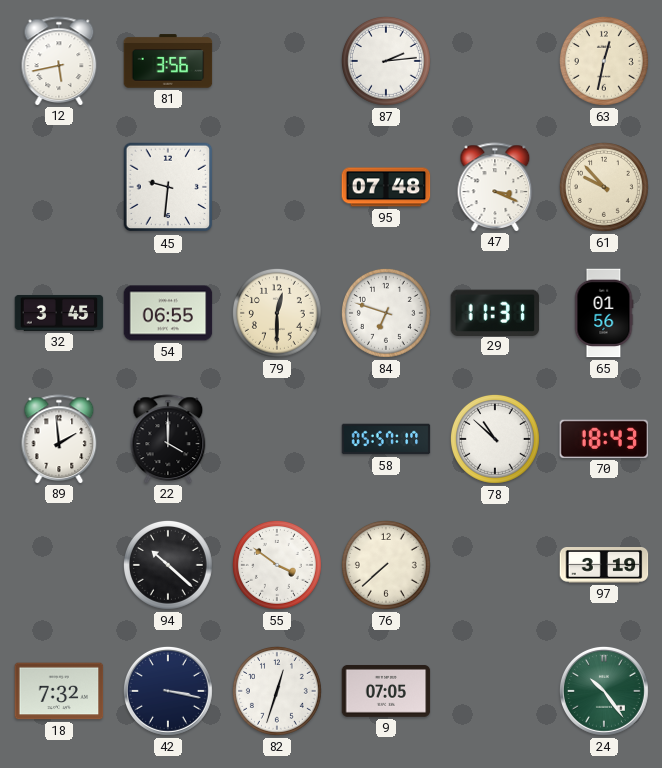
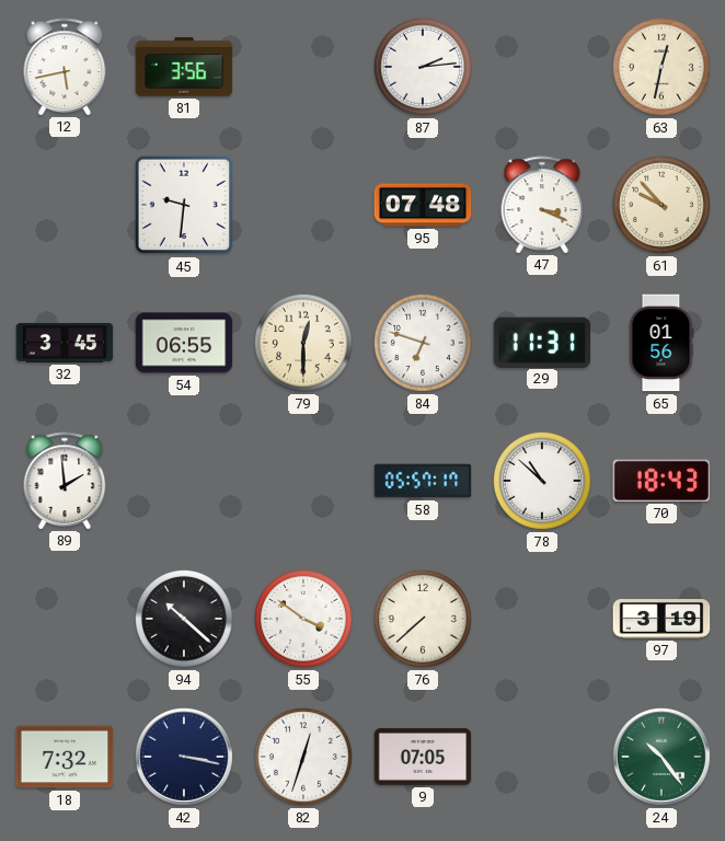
22: 4:00 -> none (168, 439)
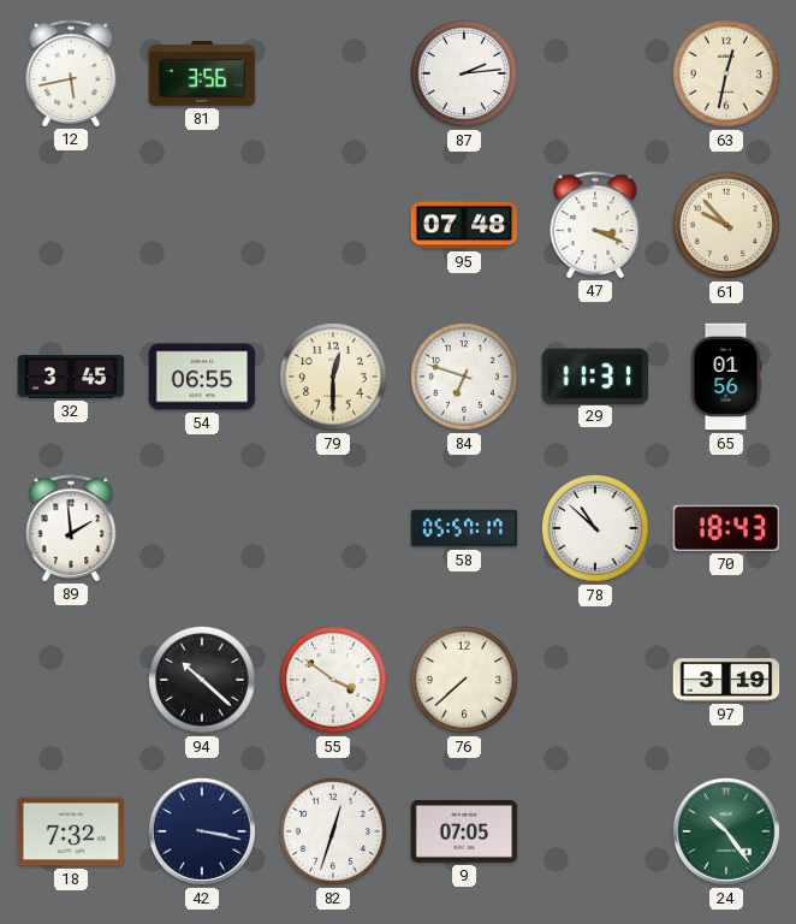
45: 9:31 -> none (184, 205)
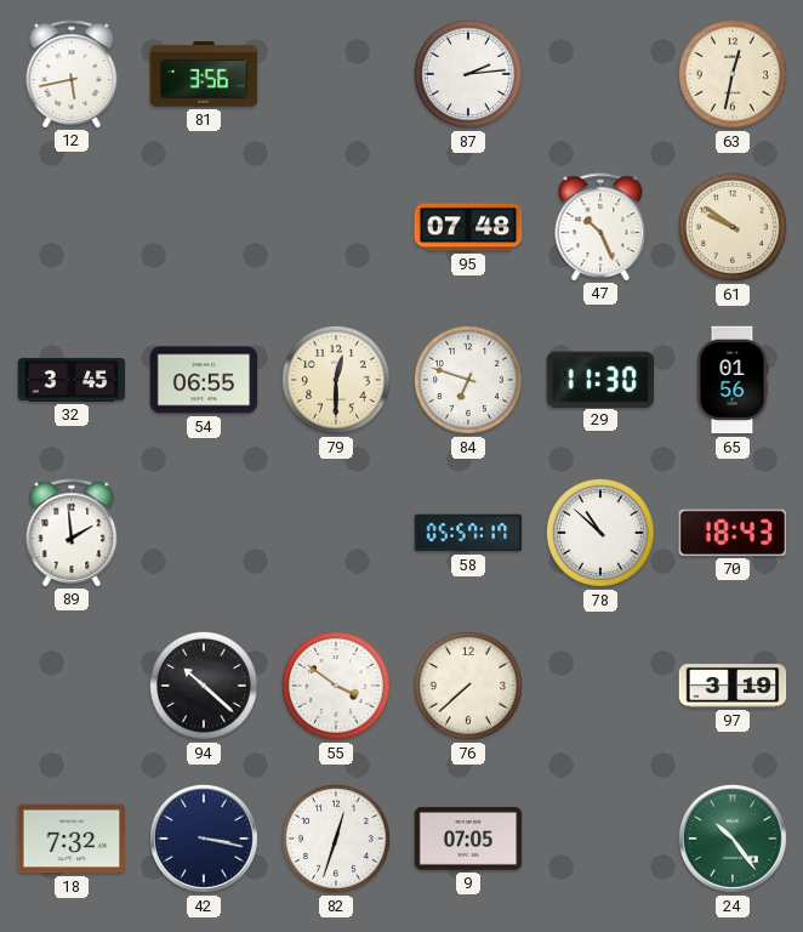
47: 3:19 -> 10:26 (600, 227)
61: 9:53 -> 9:51 (733, 227)
29: 11:31 -> 11:30 (600, 379)
